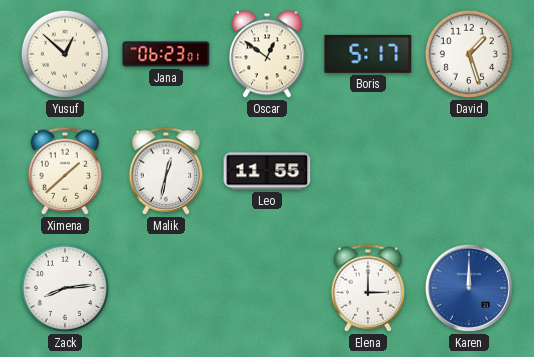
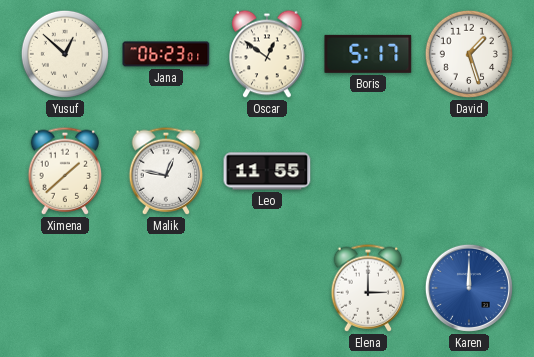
Malik: 12:32 -> 12:47 (166, 171)
Zack: 8:14 -> none (65, 288)
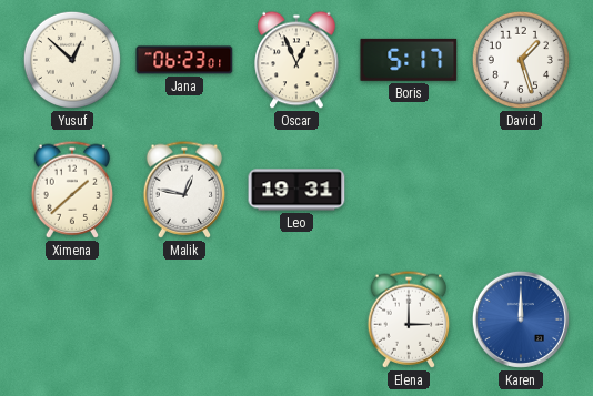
Oscar: 12:51 -> 12:56 (296, 60)
Leo: 11:55 -> 19:31 (296, 190)
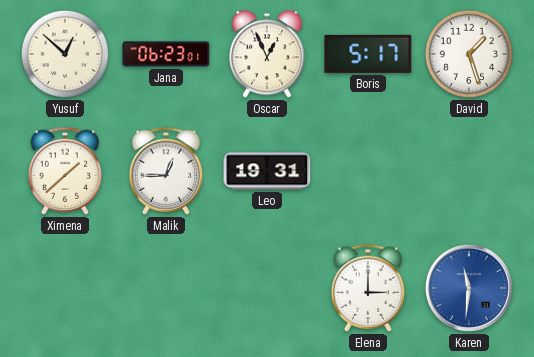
Malik: 12:47 -> 12:45 (166, 171)
Karen: 12:00 -> 11:31 (469, 288)
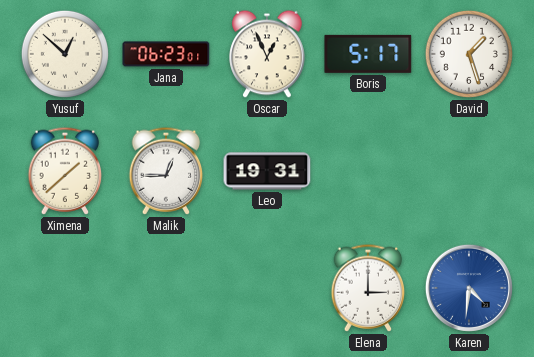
Karen: 11:31 -> 4:31 (469, 288)
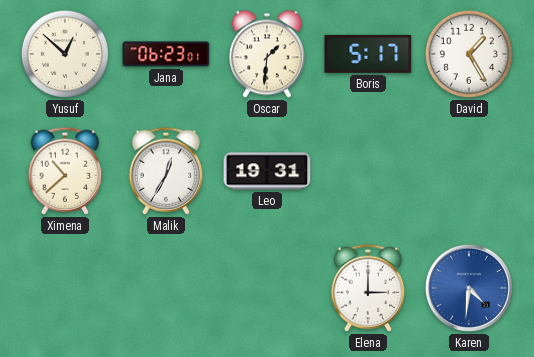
Oscar: 12:56 -> 1:31 (267, 54)
David: 1:27 -> 1:25 (469, 54)
Ximena: 1:38 -> 10:38 (65, 171)
Malik: 12:45 -> 12:35 (166, 171)
